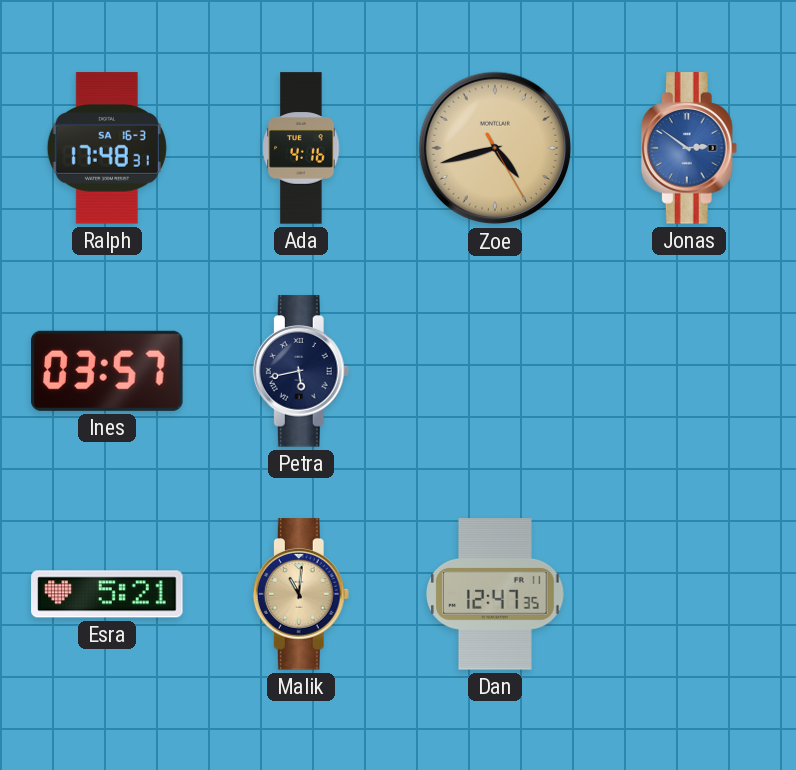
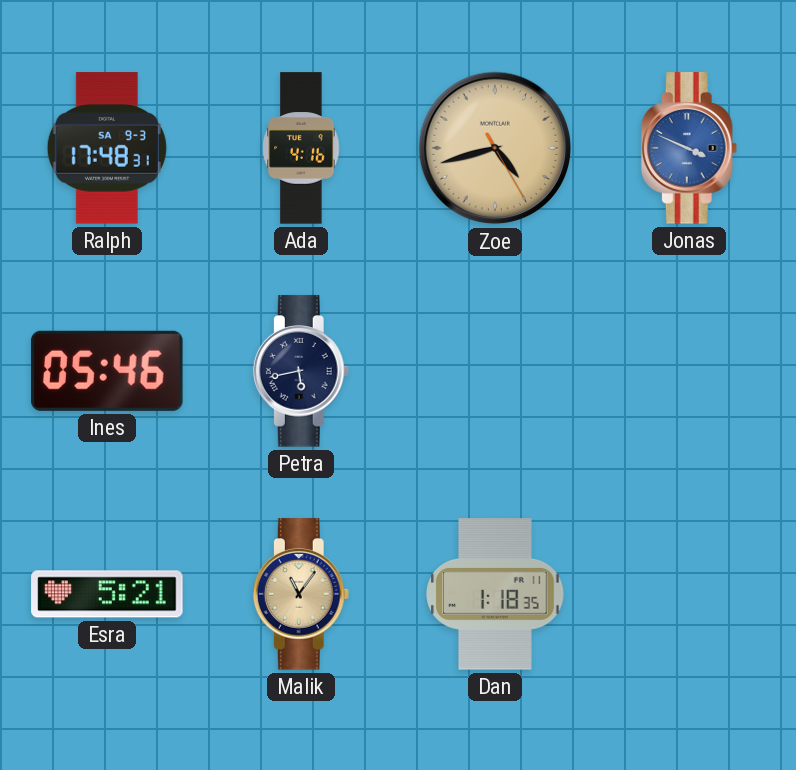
Ralph date: SA 16-3 -> SA 9-3 (107, 148)
Jonas: 2:51 -> 3:49 (689, 148)
Ines: 03:57 -> 05:46 (108, 371)
Malik: 11:01 -> 11:06 (301, 594)
Dan: 12:47 -> 1:18 (495, 594)
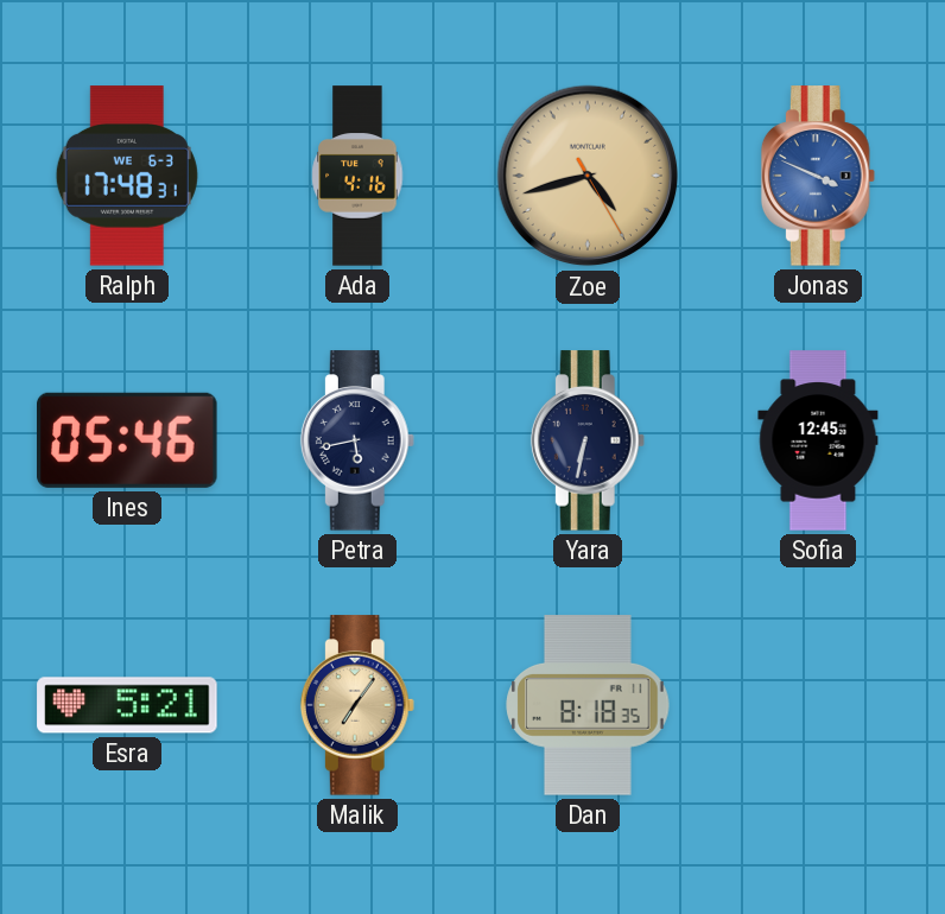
Ralph date: SA 9-3 -> WE 6-3 (127, 176)
Yara: none -> 6:32 (588, 440)
Sofia: none -> 12:45 (818, 440)
Malik: 11:06 -> 7:06 (357, 705)
Dan: 1:18 -> 8:18 (588, 705)
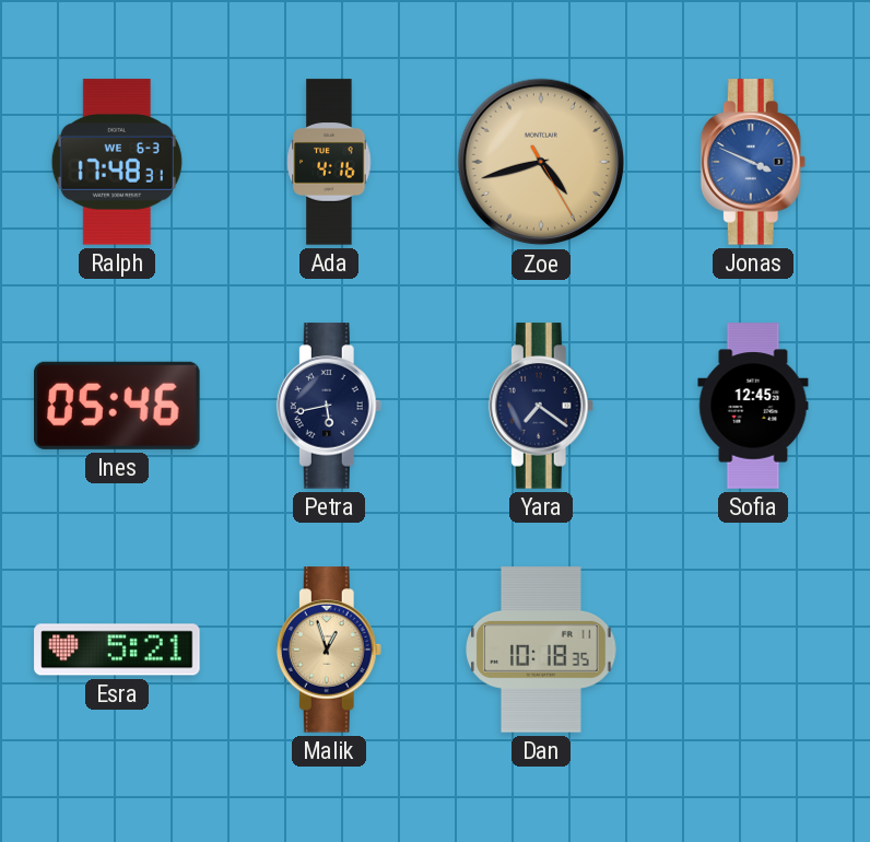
Yara: 6:32 -> 7:21 (541, 406)
Malik: 7:06 -> 12:57 (329, 650)
Dan: 8:18 -> 10:18 (541, 650)
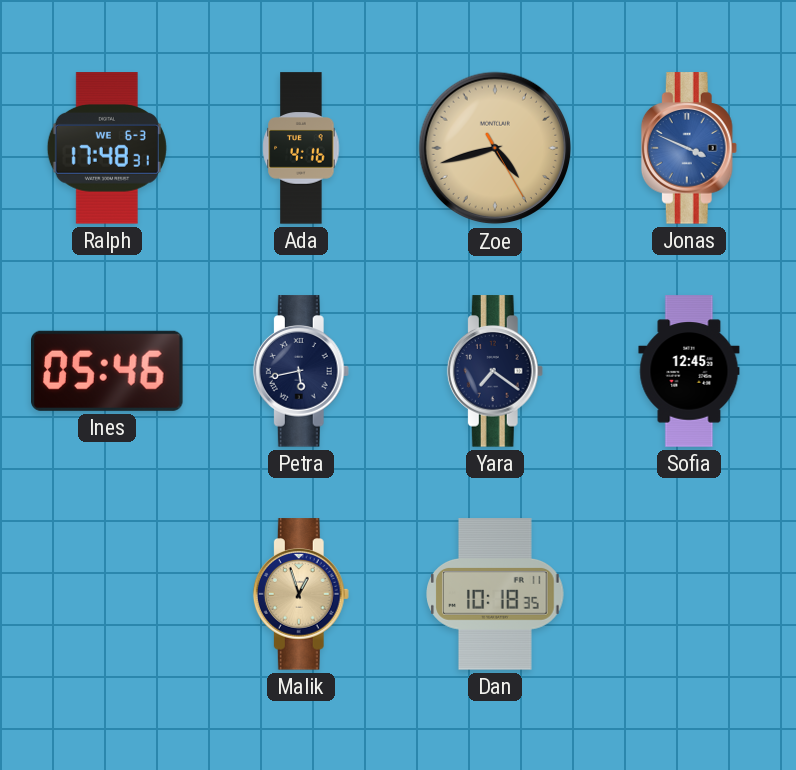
Esra: 5:21 -> none (117, 650)
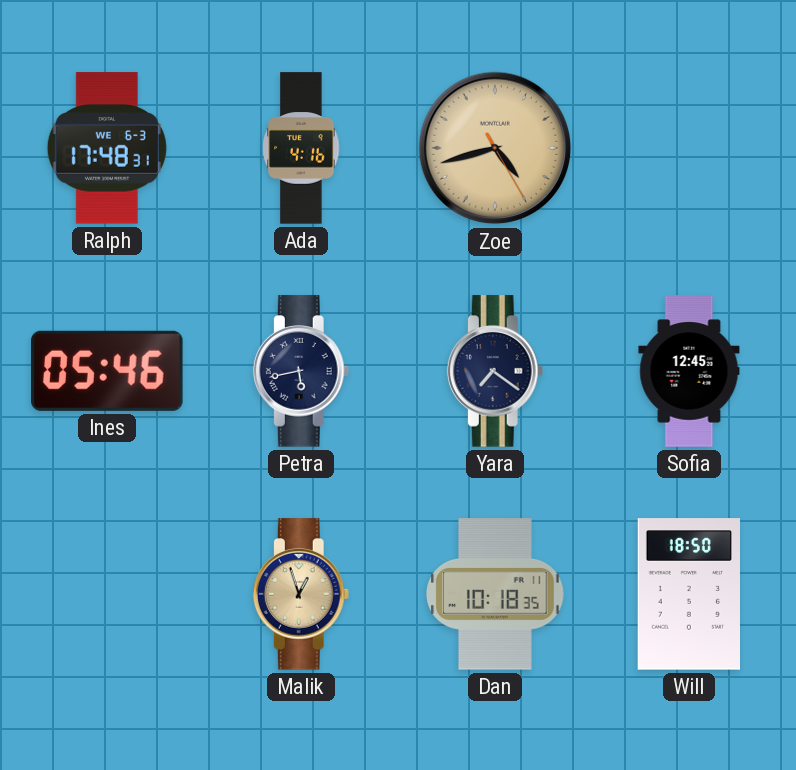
Jonas: 3:49 -> none (689, 148)
Will: none -> 18:50 (688, 594)
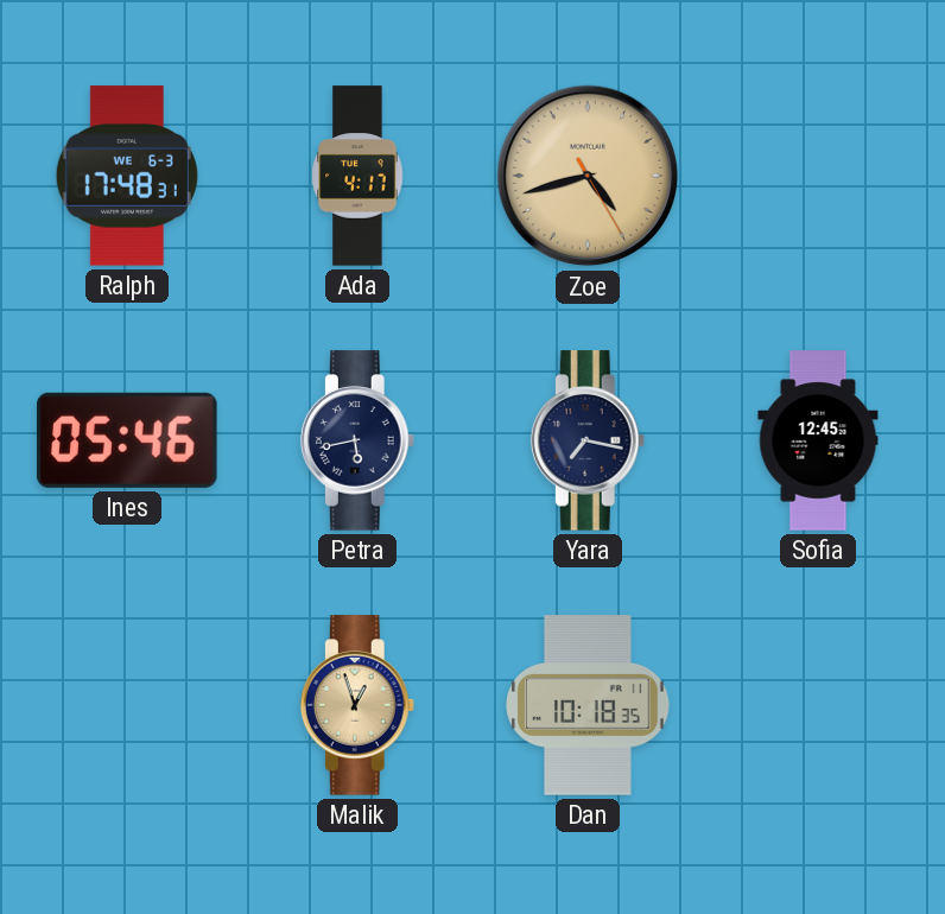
Ada: 4:16 -> 4:17 (357, 176)
Yara: 7:21 -> 7:17 (588, 440)
Will: 18:50 -> none (688, 594)
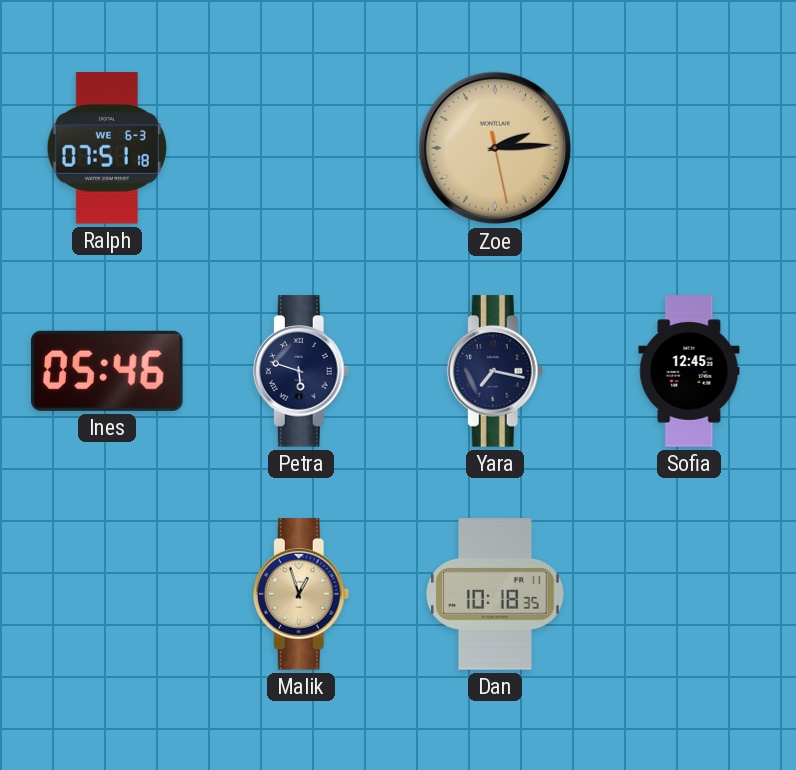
Ralph: 17:48 -> 07:51 (107, 148)
Ada: 4:17 -> none (357, 176)
Zoe: 4:42 -> 2:14 (495, 148)
Petra: 5:43 -> 5:48 (301, 371)
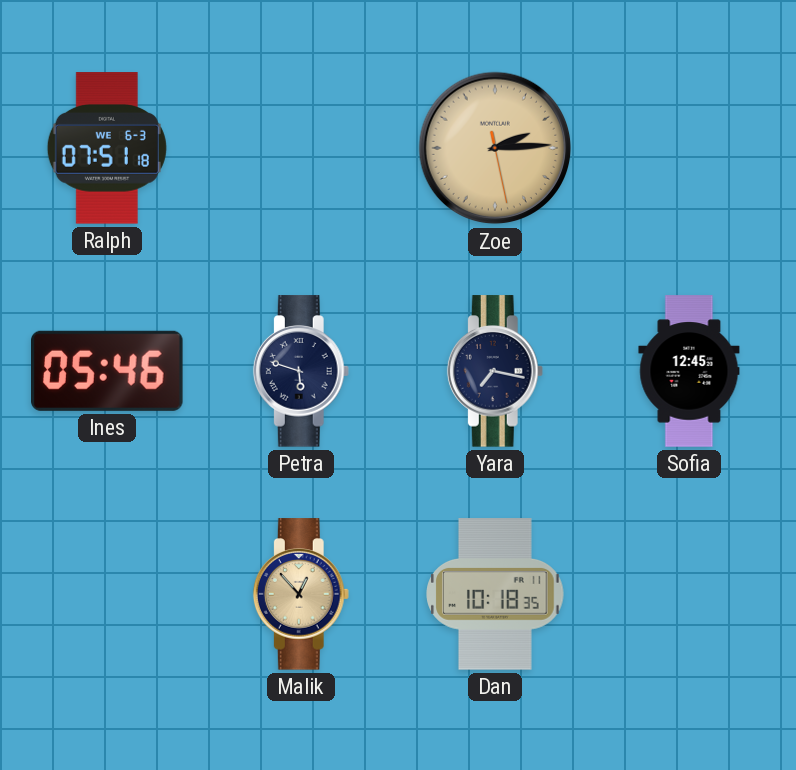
Malik: 12:57 -> 12:53 (301, 594)
